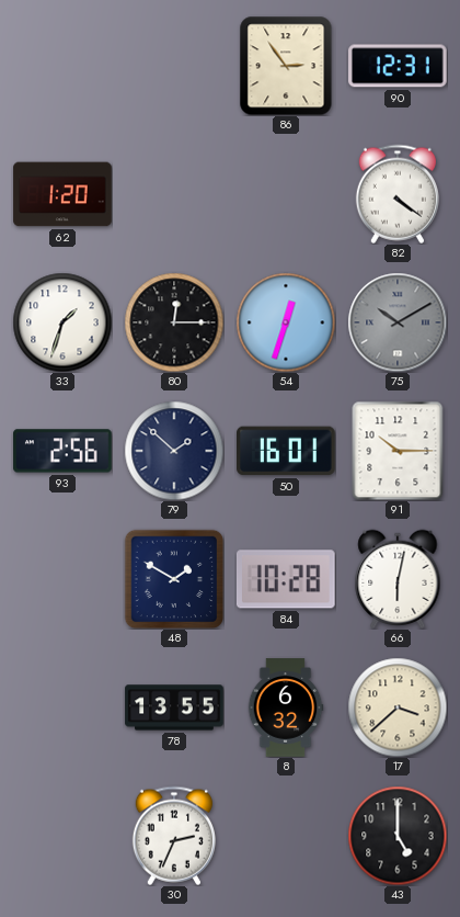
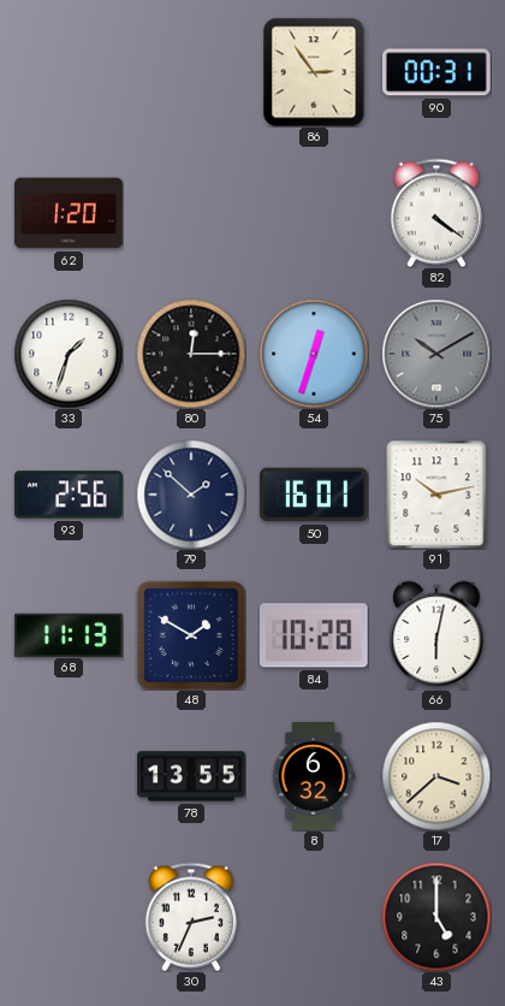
90: 12:31 -> 00:31 (438, 72)
91: 10:15 -> 10:13 (436, 495)
68: none -> 11:13 (69, 634)
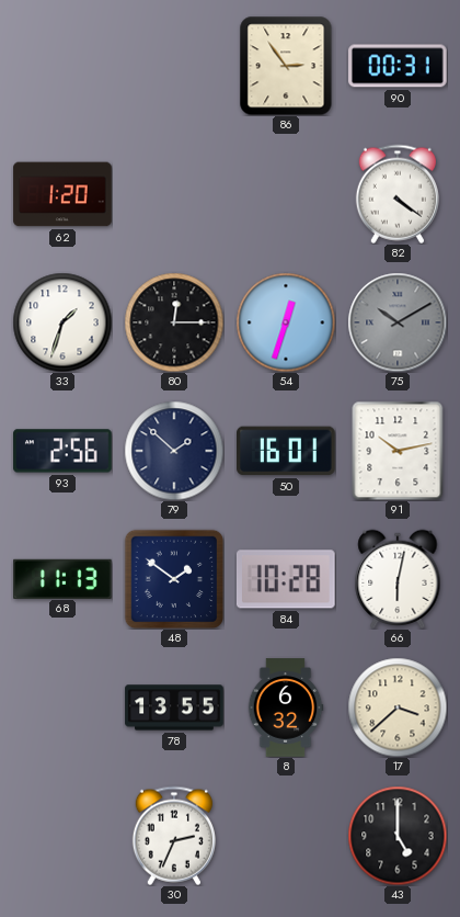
48: 1:50 -> 1:51 (174, 579)
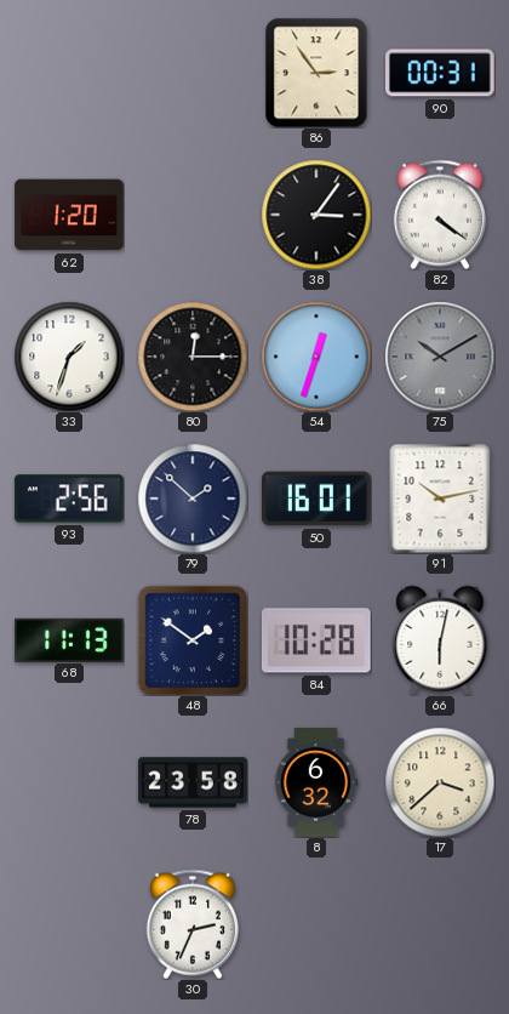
38: none -> 3:06 (316, 215)
78: 13:55 -> 23:58 (193, 782)
43: 5:00 -> none (398, 836)
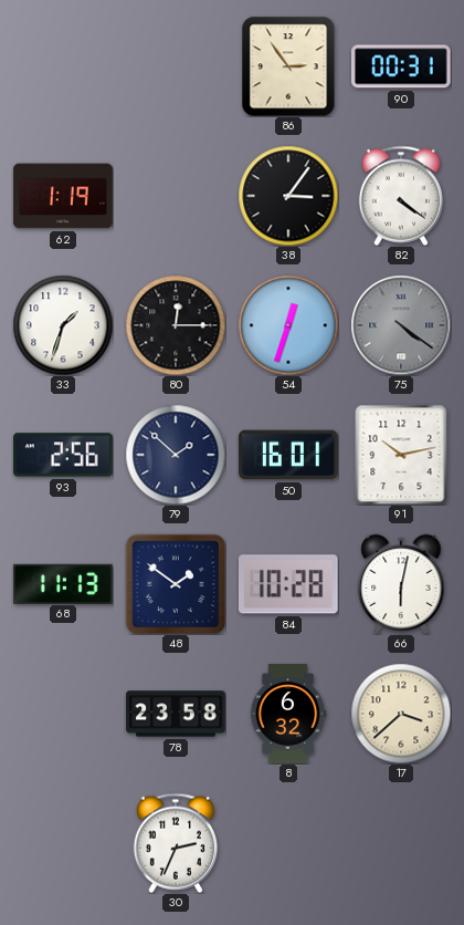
62: 1:20 -> 1:19 (63, 196)
75: 10:10 -> 4:21 (401, 325)
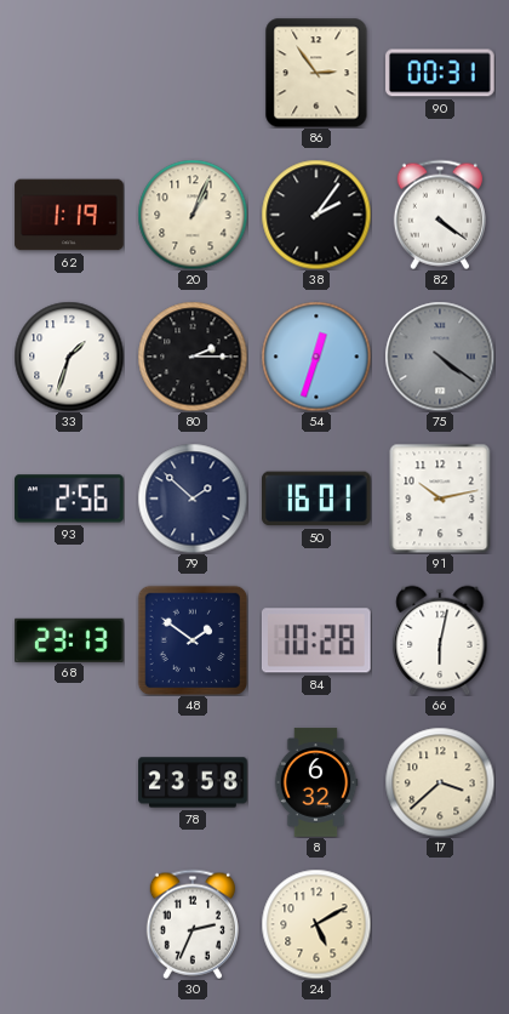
20: none -> 1:04 (193, 215)
38: 3:06 -> 2:06 (316, 215)
80: 12:15 -> 2:15 (193, 357)
68: 11:13 -> 23:13 (69, 639)
24: none -> 5:10 (316, 924)
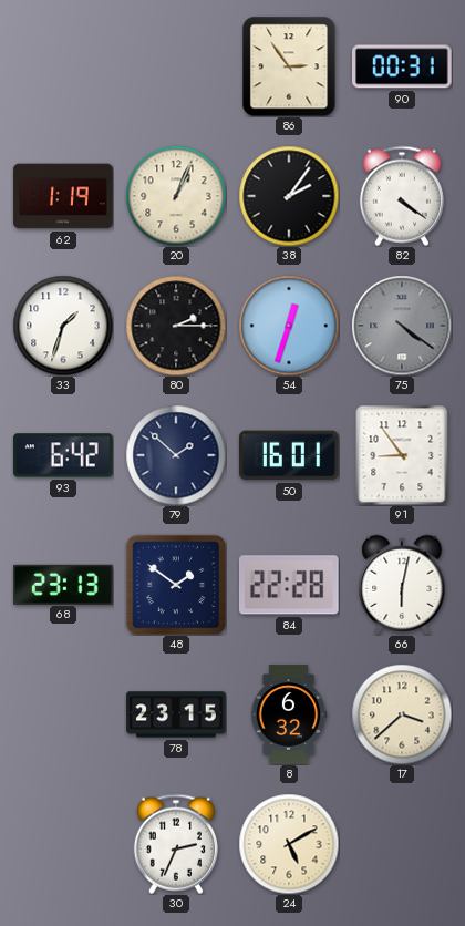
93: 2:56 -> 6:42 (63, 455)
91: 10:13 -> 8:54 (402, 455)
84: 10:28 -> 22:28 (289, 585)
78: 23:58 -> 23:15 (176, 714)
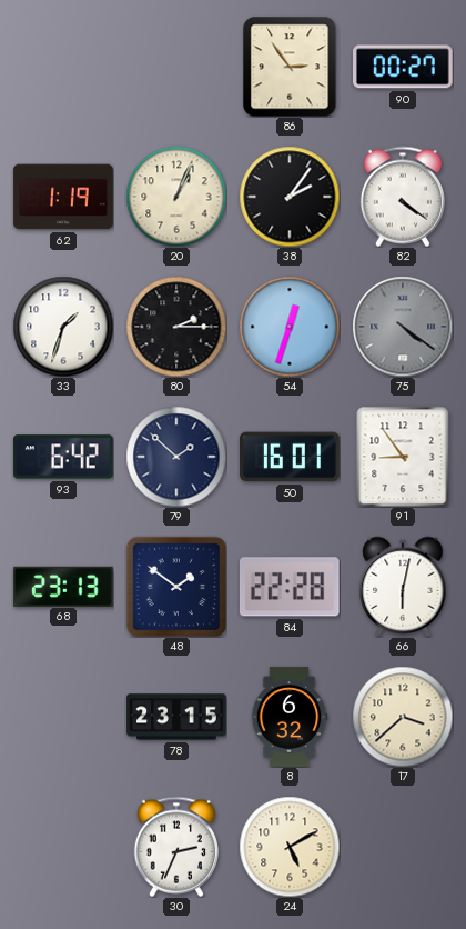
90: 00:31 -> 00:27 (404, 67)
